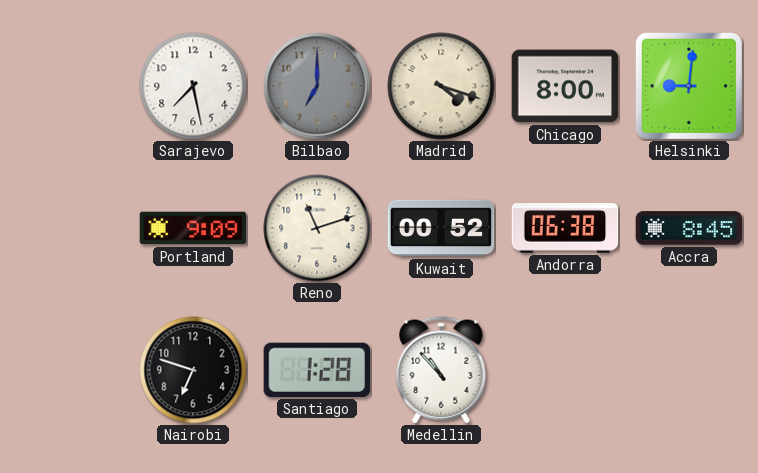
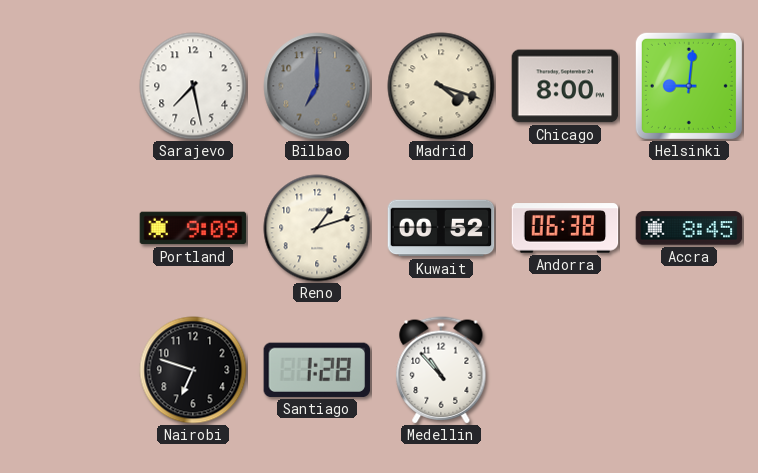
Reno: 11:12 -> 1:12 (317, 228)
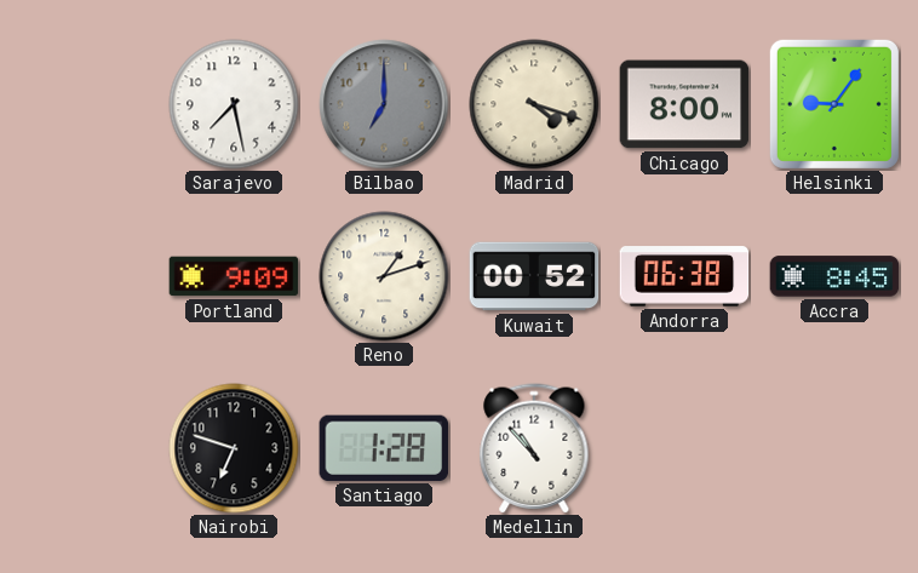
Helsinki: 9:01 -> 9:06 (834, 104)
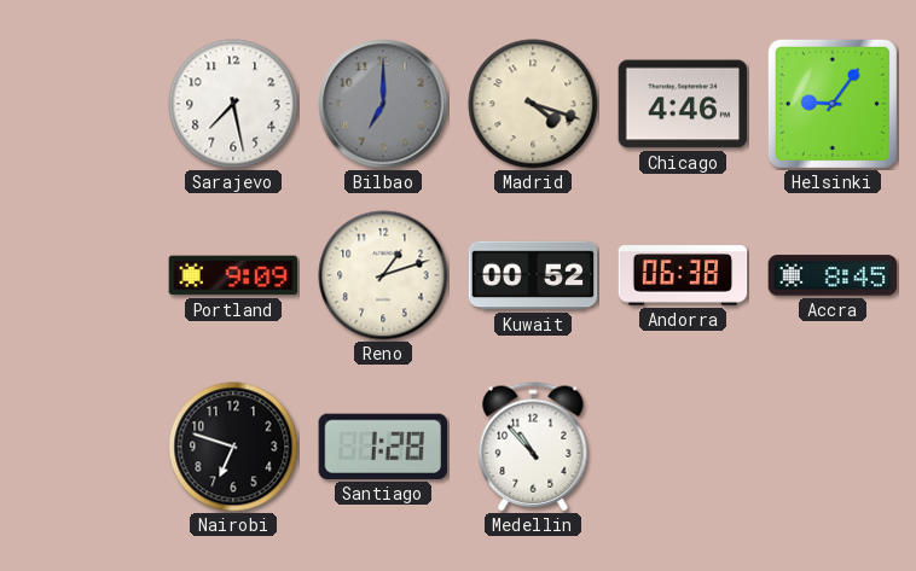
Chicago: 8:00 -> 4:46 (683, 104)
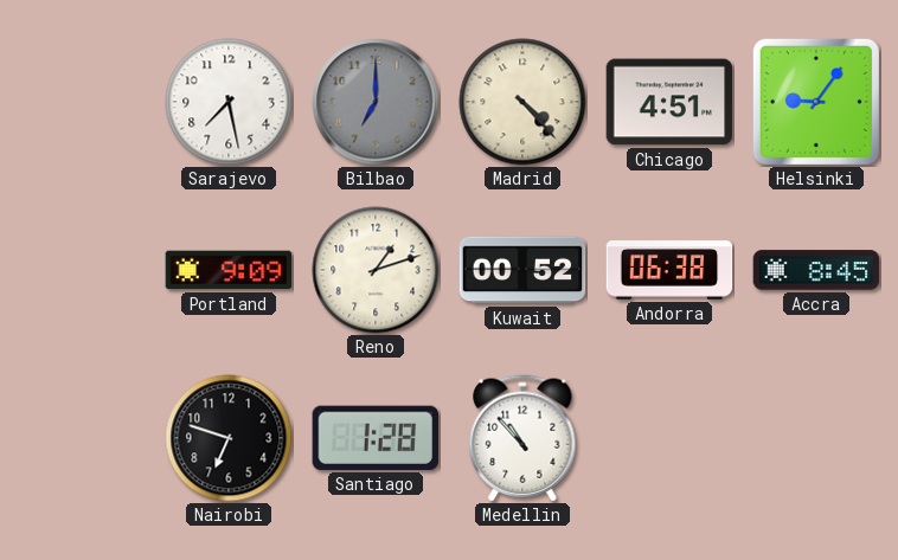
Madrid: 4:18 -> 4:23 (522, 102)
Chicago: 4:46 -> 4:51 (669, 102)
